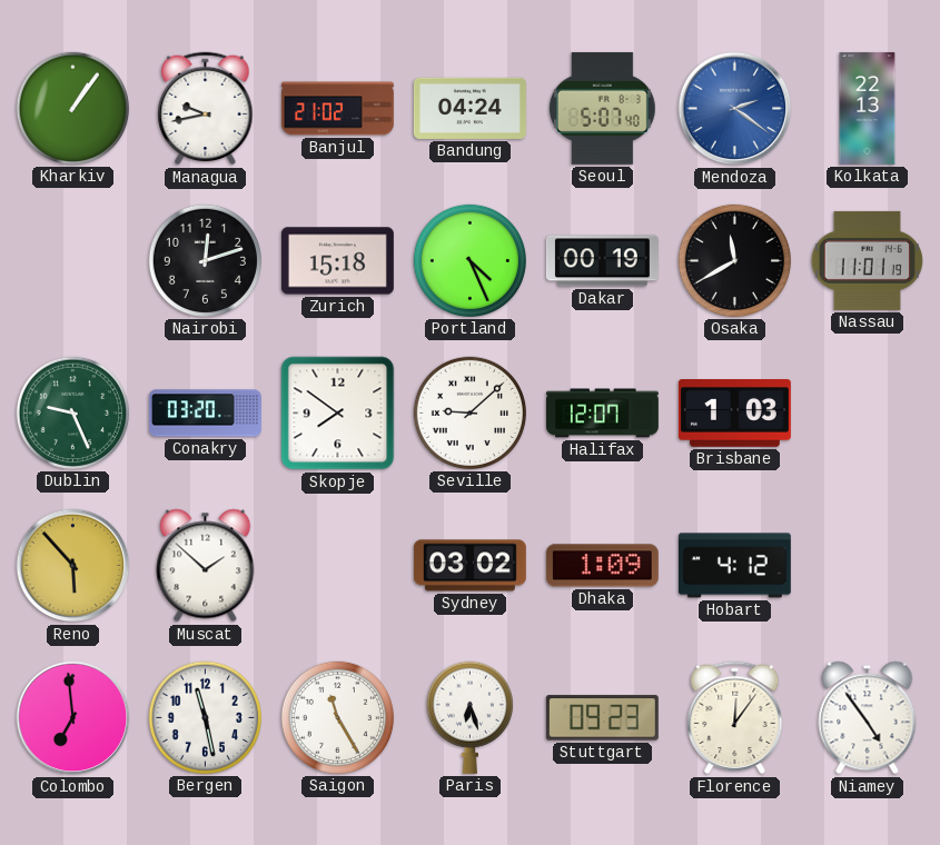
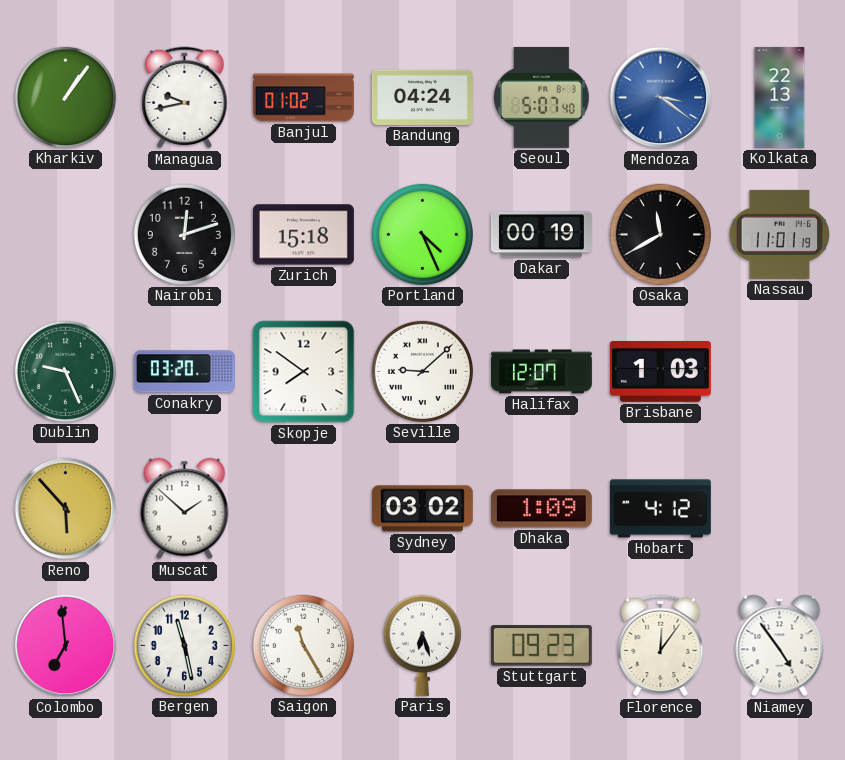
Banjul: 21:02 -> 01:02 (303, 98)
Mendoza: 2:21 -> 3:21 (661, 98)
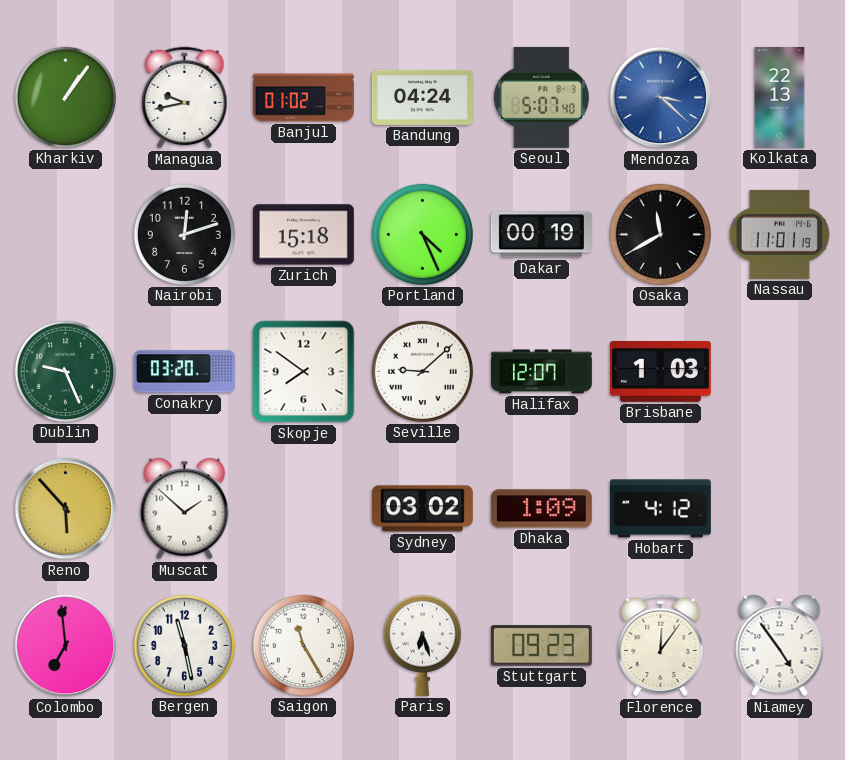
Mendoza: 3:21 -> 3:22 (661, 98)
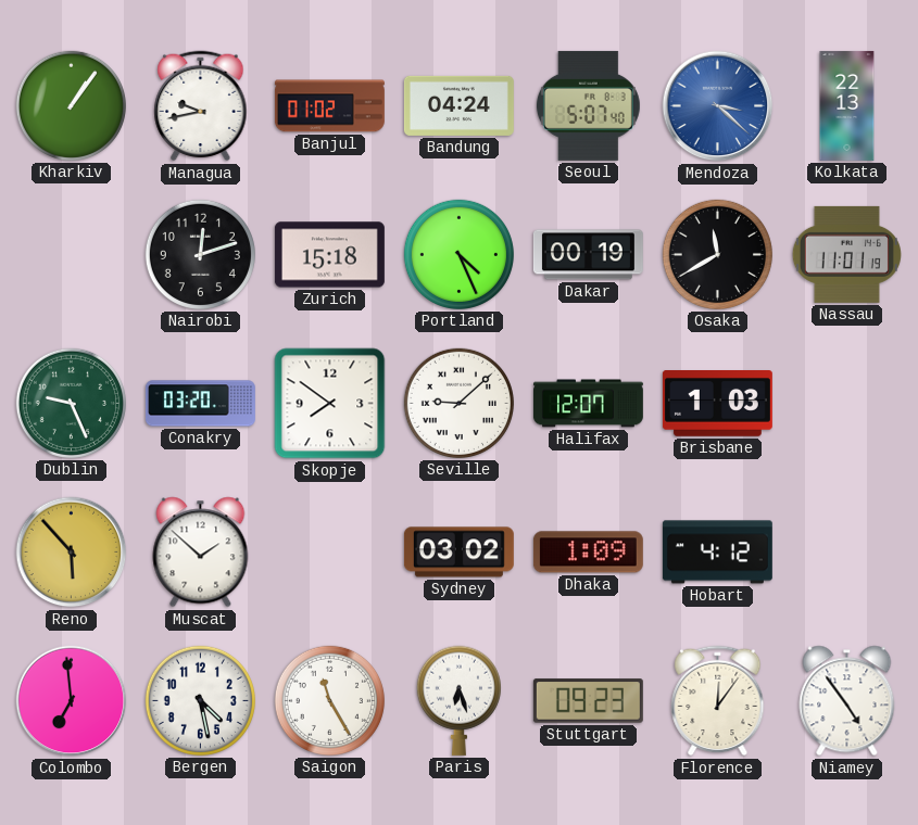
Bergen: 11:28 -> 4:28 (200, 700)
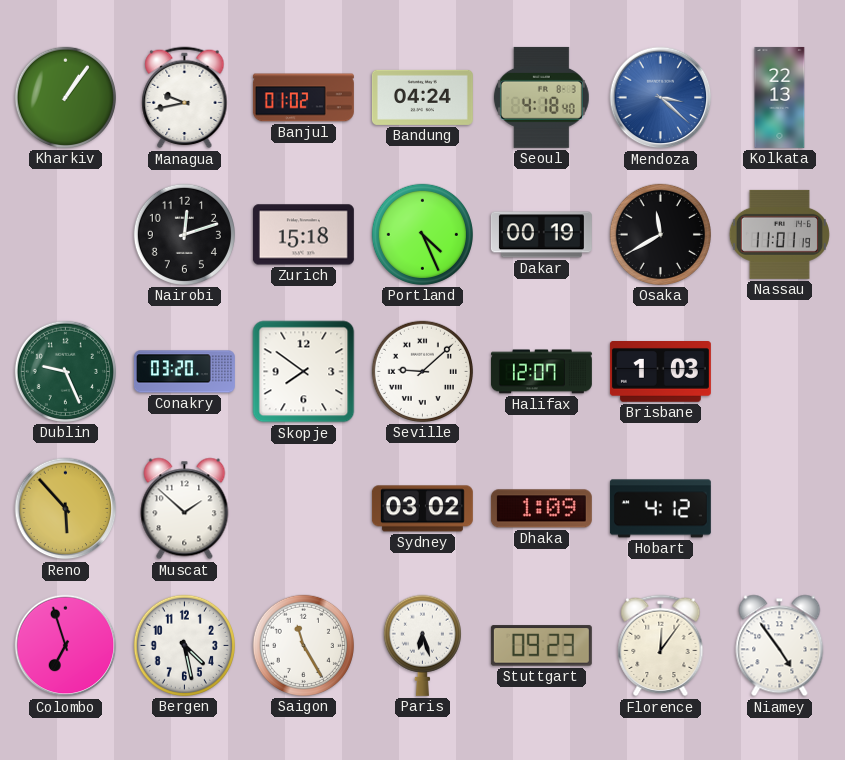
Seoul: 5:07 -> 4:18 (541, 97)
Colombo: 6:59 -> 6:57 (66, 646)
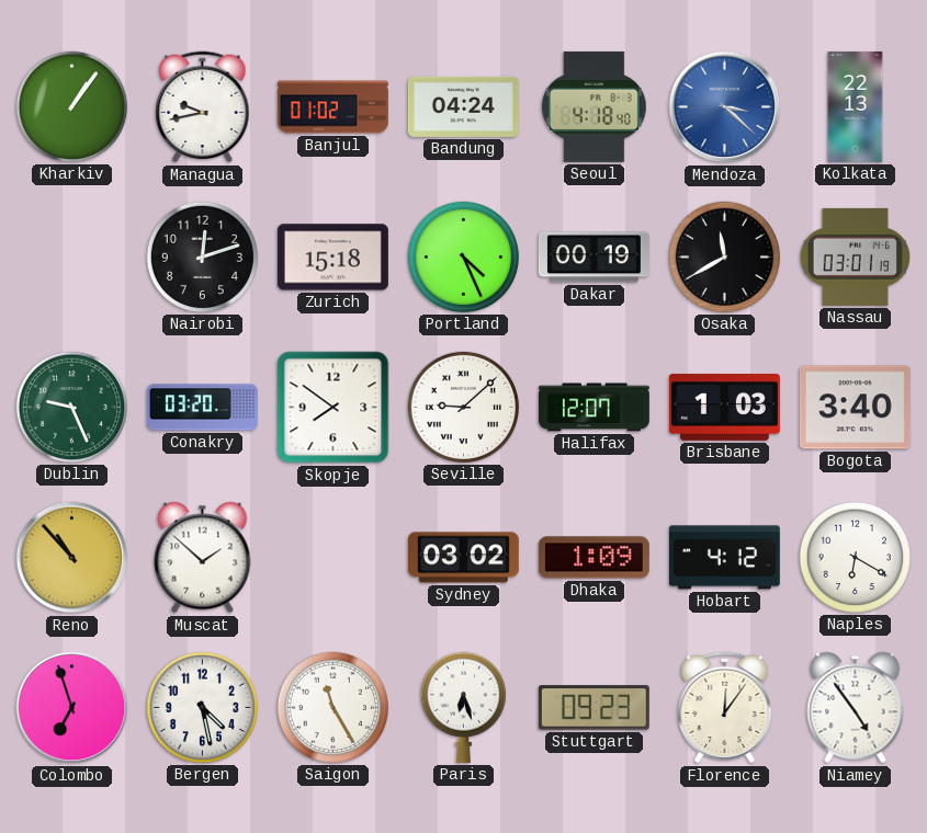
Nassau: 11:01 -> 03:01 (855, 256)
Bogota: none -> 3:40 (855, 408)
Reno: 5:53 -> 10:53 (72, 558)
Naples: none -> 6:20 (855, 557)
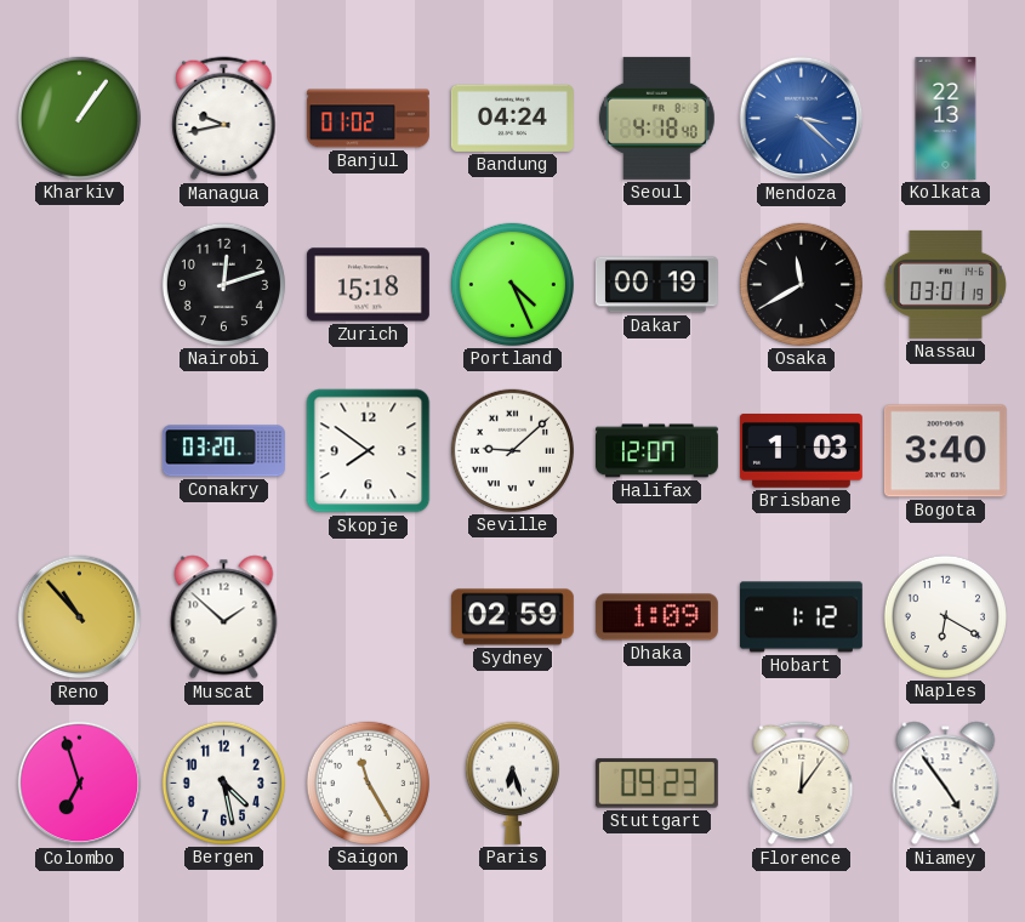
Dublin: 9:26 -> none (71, 407)
Sydney: 03:02 -> 02:59 (512, 617)
Hobart: 4:12 -> 1:12 (801, 617)
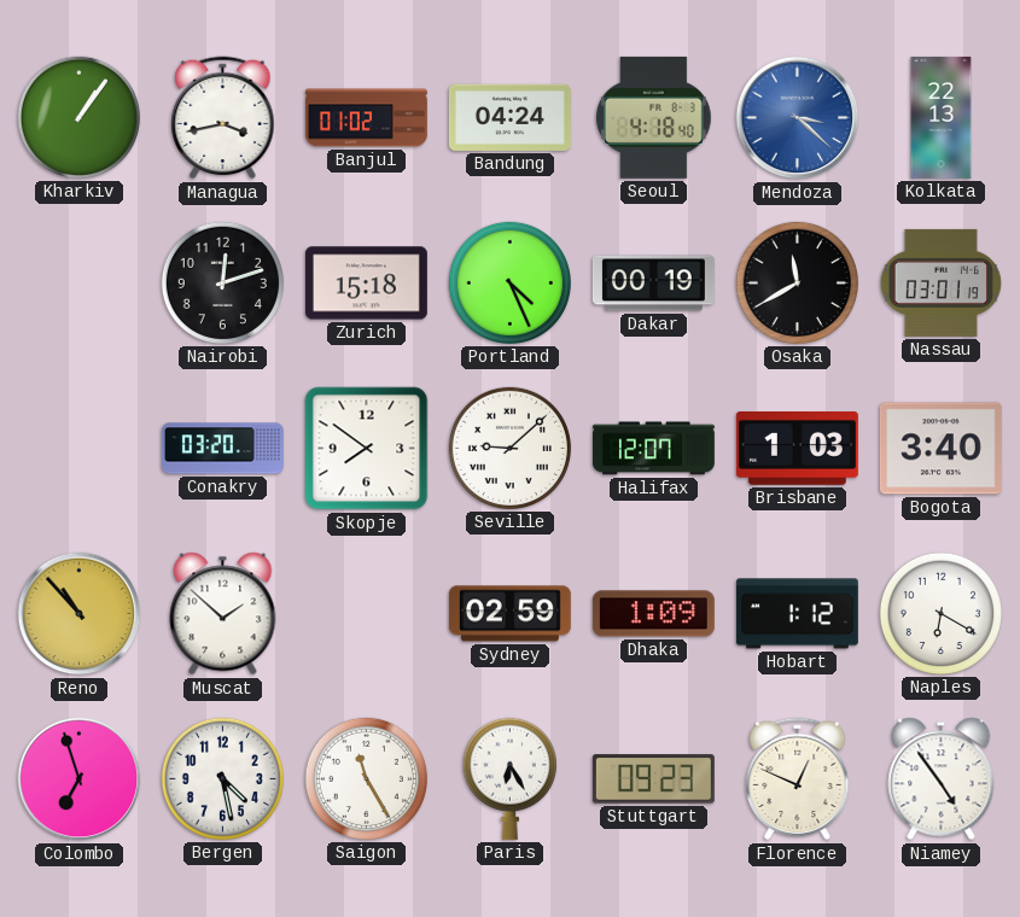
Managua: 9:43 -> 3:43 (223, 118)
Paris: 6:27 -> 6:25 (509, 778)
Florence: 12:06 -> 12:49 (798, 779)
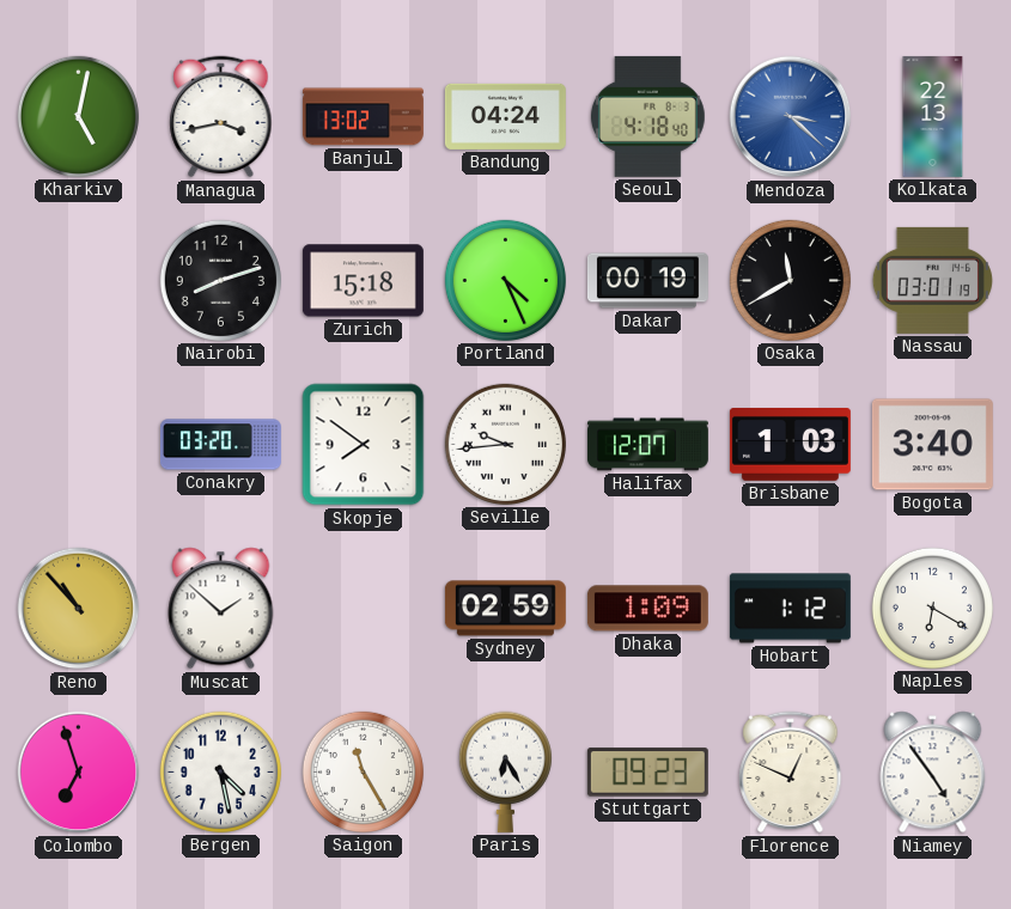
Kharkiv: 1:06 -> 5:02 (78, 116)
Banjul: 01:02 -> 13:02 (363, 117)
Nairobi: 12:12 -> 8:12 (220, 280)
Seville: 9:08 -> 9:44 (505, 444)
